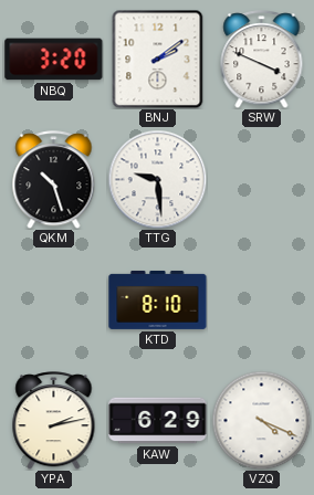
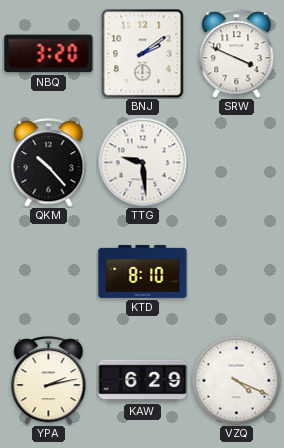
QKM: 10:27 -> 10:23 (49, 163)
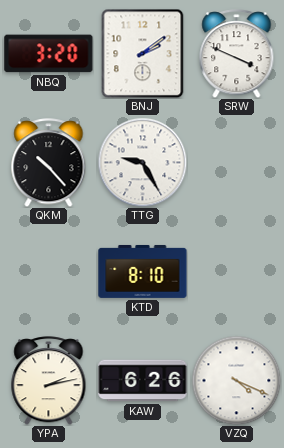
TTG: 9:29 -> 9:25 (142, 162)
KAW: 6:29 -> 6:26 (143, 381)
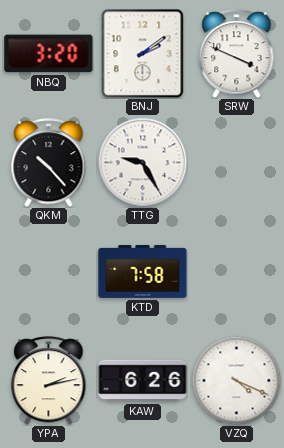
KTD: 8:10 -> 7:58 (143, 271)
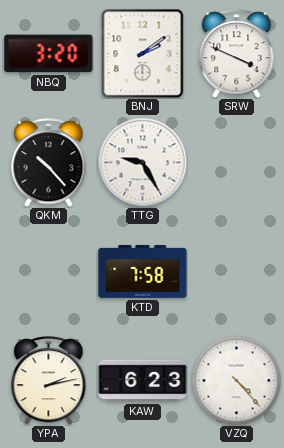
KAW: 6:26 -> 6:23 (143, 381)
VZQ: 4:19 -> 4:23 (236, 380)
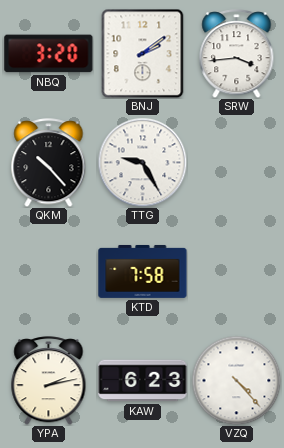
SRW: 3:49 -> 3:44 (237, 54)
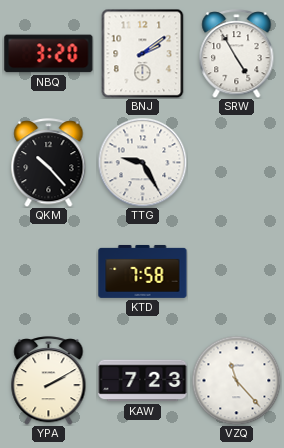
SRW: 3:44 -> 4:55 (237, 54)
YPA: 2:13 -> 2:10 (49, 381)
KAW: 6:23 -> 7:23 (143, 381)
VZQ: 4:23 -> 11:23 (236, 380)
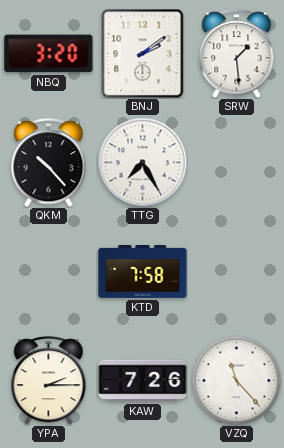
SRW: 4:55 -> 1:29 (237, 54)
TTG: 9:25 -> 7:25 (142, 162)
YPA: 2:10 -> 2:15 (49, 381)
KAW: 7:23 -> 7:26 (143, 381)
